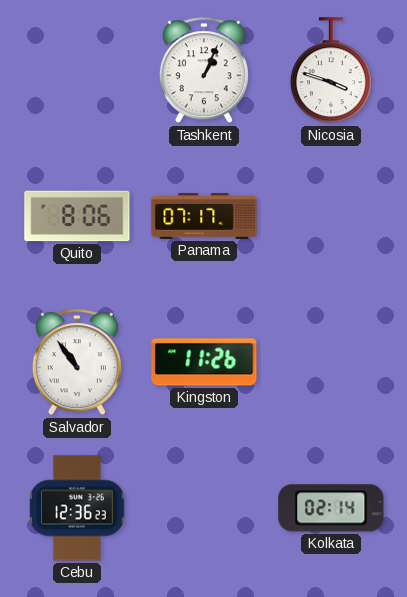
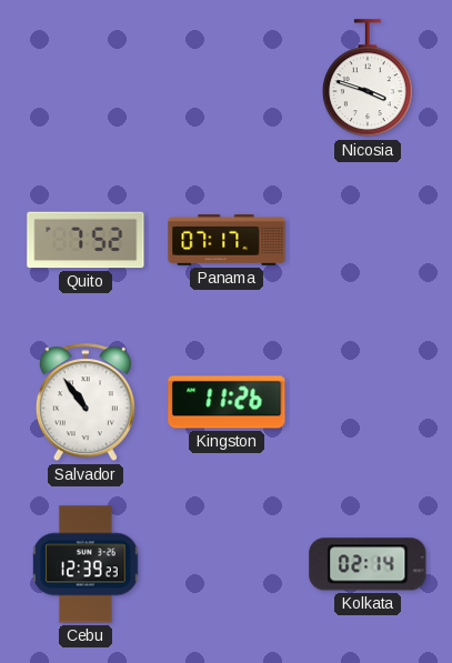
Tashkent: 1:04 -> none (204, 71)
Quito: 8:06 -> 7:52 (86, 240)
Cebu: 12:36 -> 12:39 (86, 564)
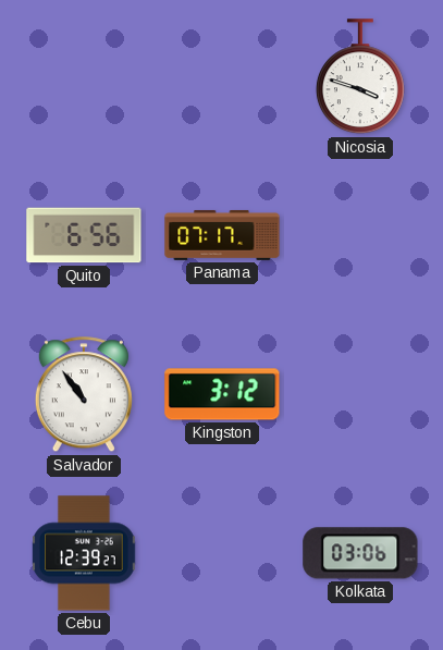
Quito: 7:52 -> 6:56 (84, 235)
Kingston: 11:26 -> 3:12 (222, 394)
Cebu: 12:39:23 -> 12:39:27 (84, 553)
Kolkata: 02:14 -> 03:06 (360, 553)
